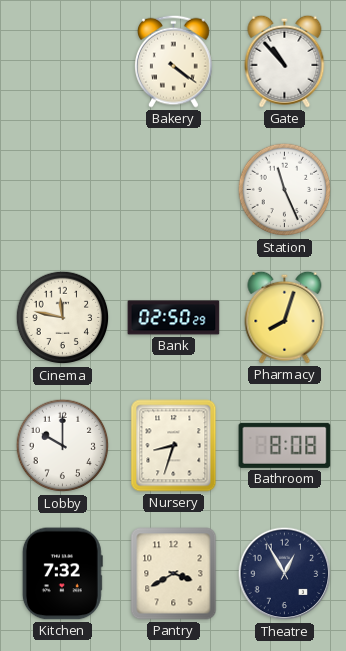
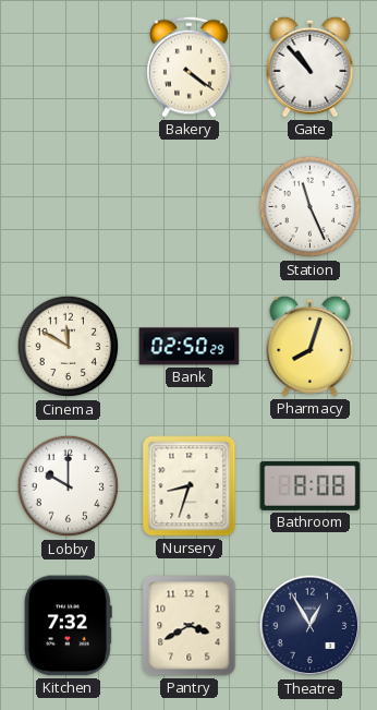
Cinema: 11:47 -> 11:50 (69, 347)
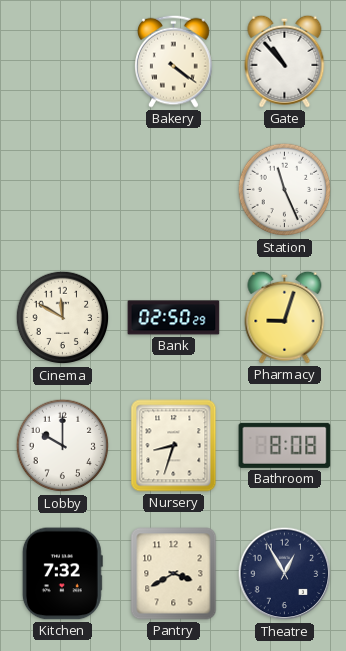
Pharmacy: 8:03 -> 9:03 (285, 317)
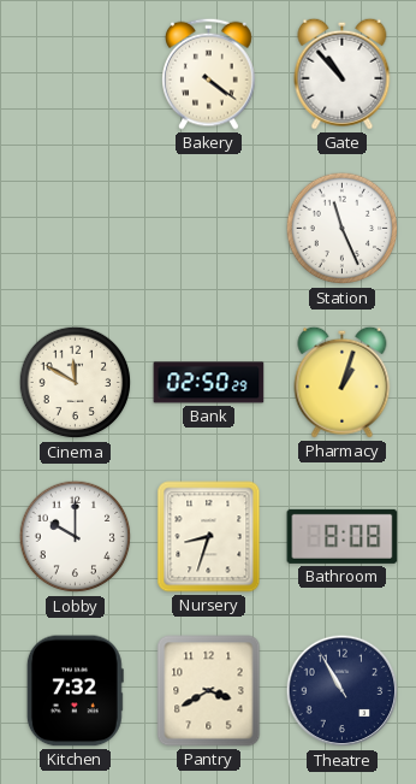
Pharmacy: 9:03 -> 1:03 (343, 382)
Theatre: 12:55 -> 10:55 (343, 691)
